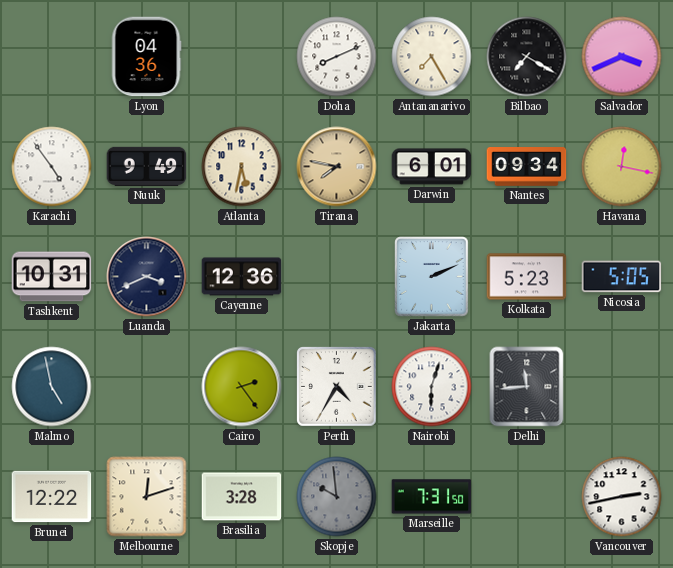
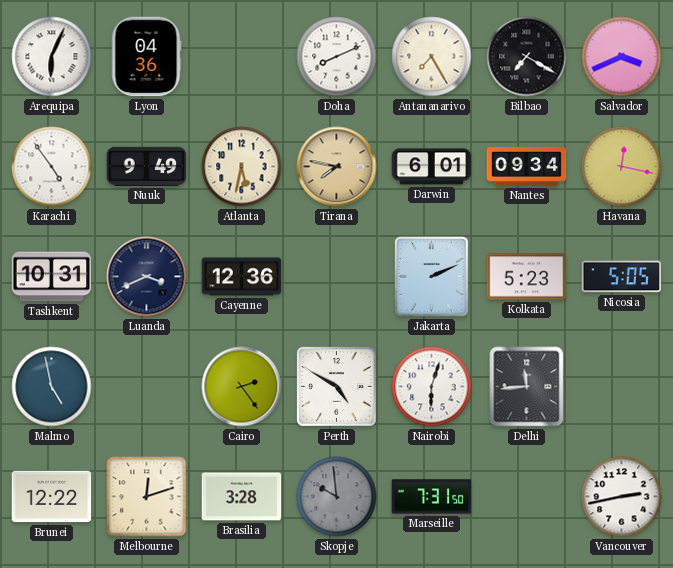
Arequipa: none -> 6:04 (52, 57)
Perth: 4:35 -> 4:50 (337, 387)
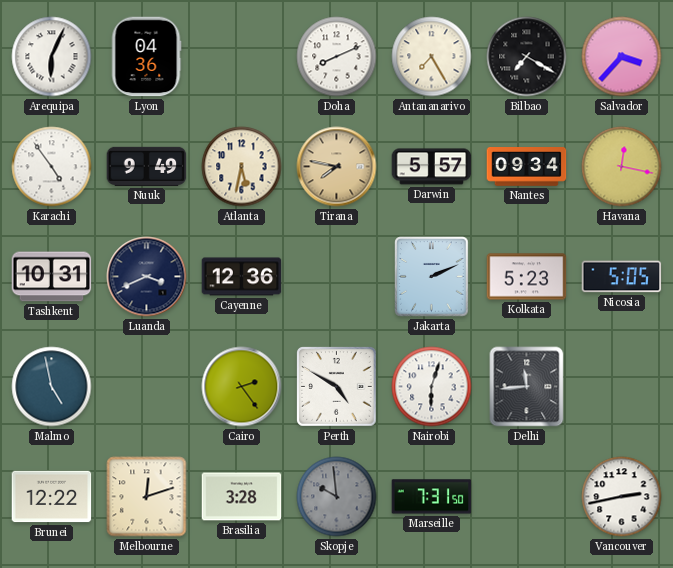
Salvador: 3:41 -> 3:37 (622, 57)
Darwin: 6:01 -> 5:57 (432, 167)
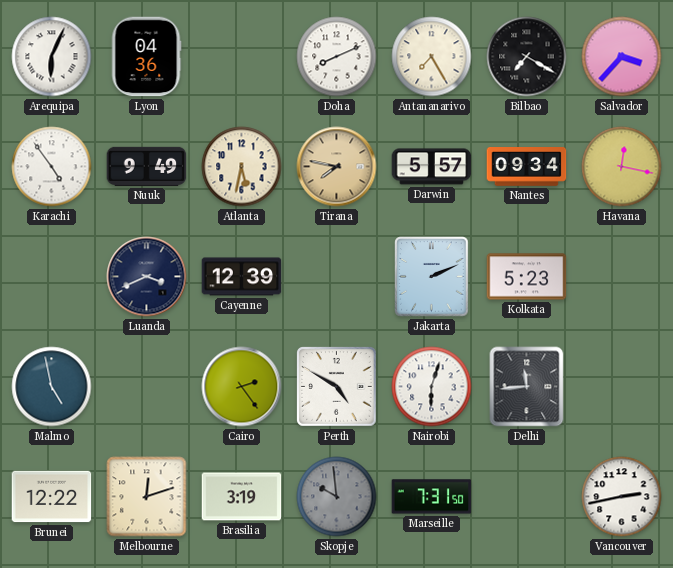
Tashkent: 10:31 -> none (52, 277)
Cayenne: 12:36 -> 12:39 (242, 277)
Nicosia: 5:05 -> none (622, 277)
Brasilia: 3:28 -> 3:19 (242, 497)
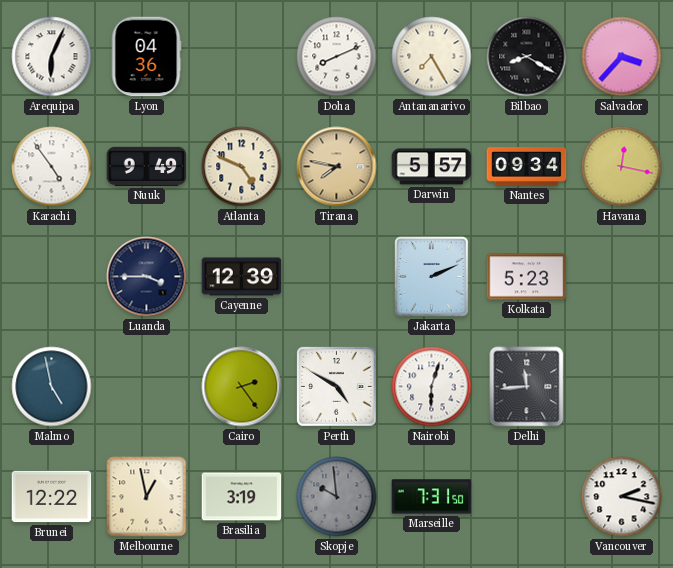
Bilbao: 7:20 -> 8:20 (527, 57)
Atlanta: 5:32 -> 4:49 (242, 167)
Luanda: 3:41 -> 3:45 (147, 277)
Melbourne: 12:12 -> 12:58 (147, 497)
Vancouver: 2:43 -> 2:17 (622, 497)
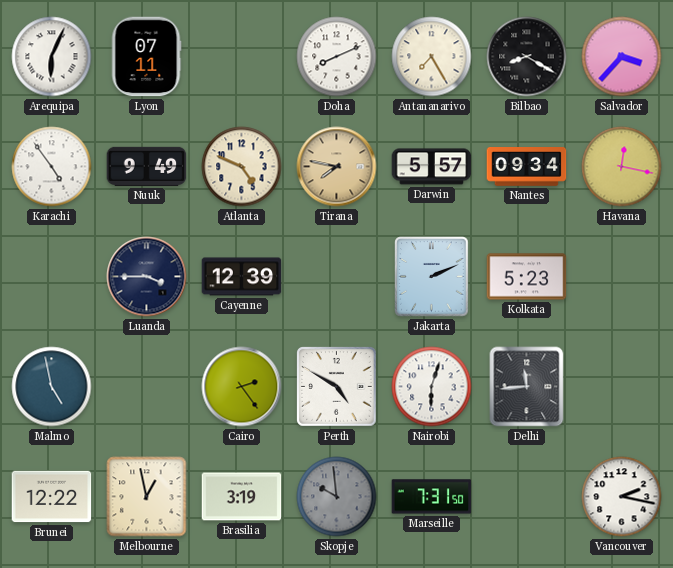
Lyon: 04:36 -> 07:11 (146, 57)
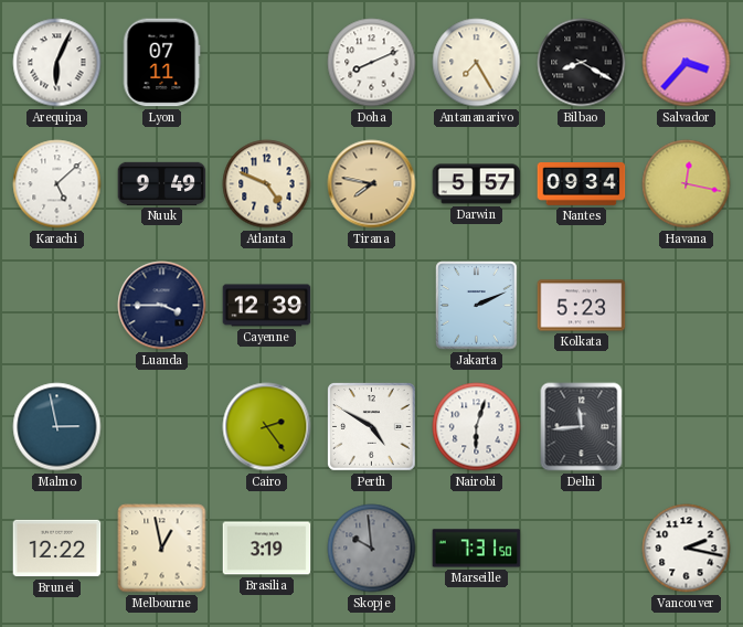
Karachi: 4:54 -> 5:08 (57, 184)
Malmo: 4:58 -> 2:58 (57, 427)
